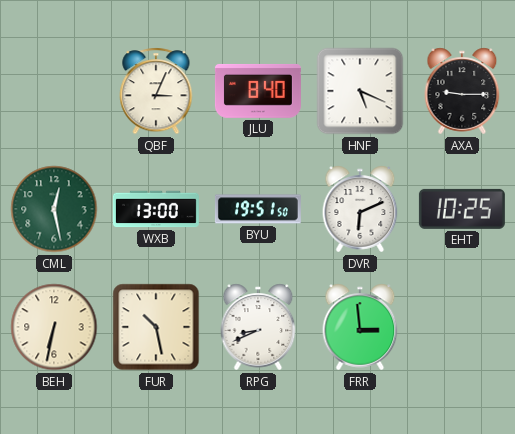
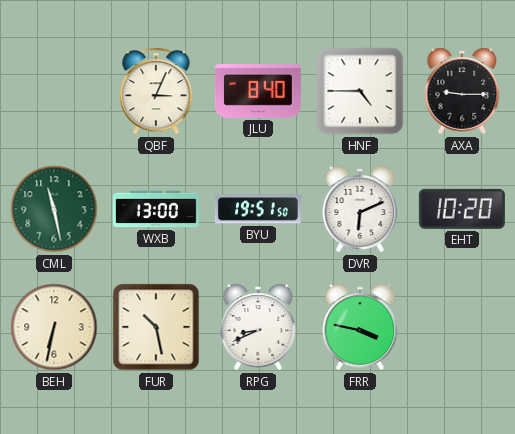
HNF: 5:19 -> 4:45 (360, 91)
CML: 12:28 -> 11:28 (54, 209)
EHT: 10:25 -> 10:20 (462, 209)
FRR: 2:59 -> 3:47 (360, 327)
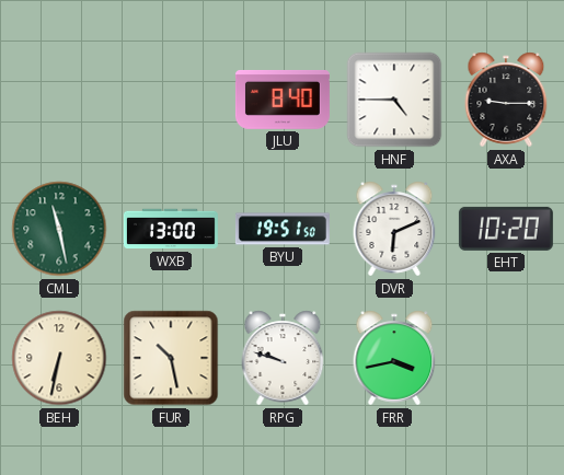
QBF: 3:04 -> none (156, 91)
RPG: 8:41 -> 9:48 (283, 358)
FRR: 3:47 -> 3:43 (394, 358)
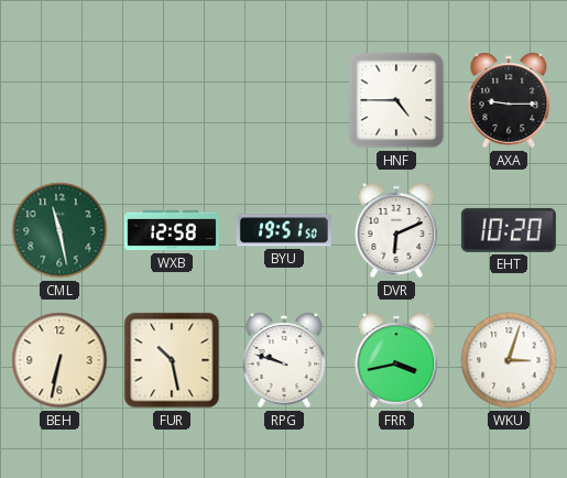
JLU: 8:40 -> none (283, 100)
WXB: 13:00 -> 12:58 (172, 230)
WKU: none -> 3:03 (509, 360)
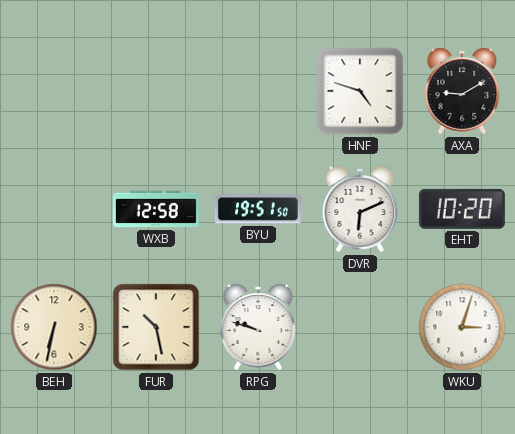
HNF: 4:45 -> 4:48 (360, 91)
AXA: 9:15 -> 9:10 (462, 91)
CML: 11:28 -> none (59, 230)
FRR: 3:43 -> none (396, 360)
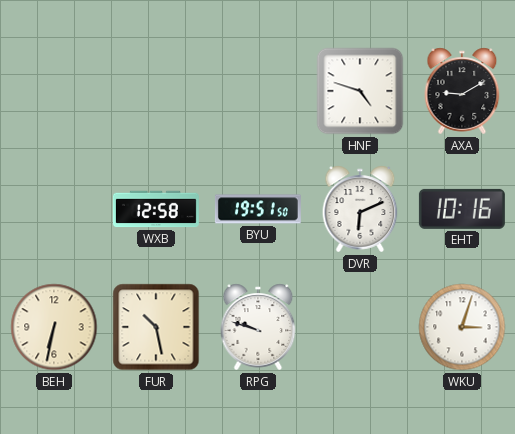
EHT: 10:20 -> 10:16 (462, 209)
